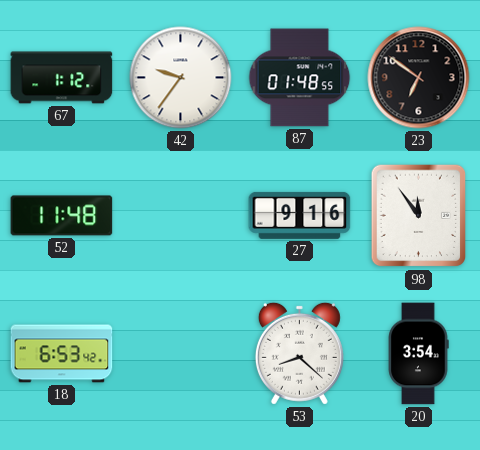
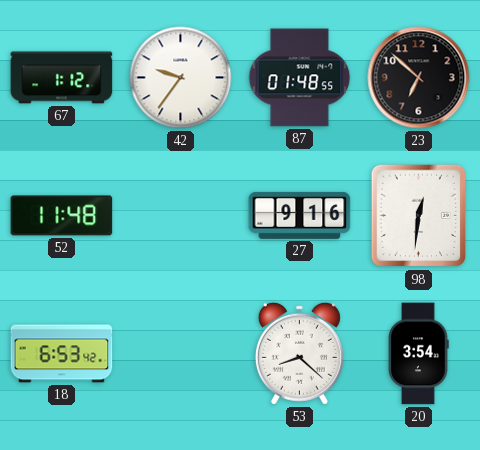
23: 6:51 -> 6:52 (419, 78)
98: 11:54 -> 12:31 (419, 216)
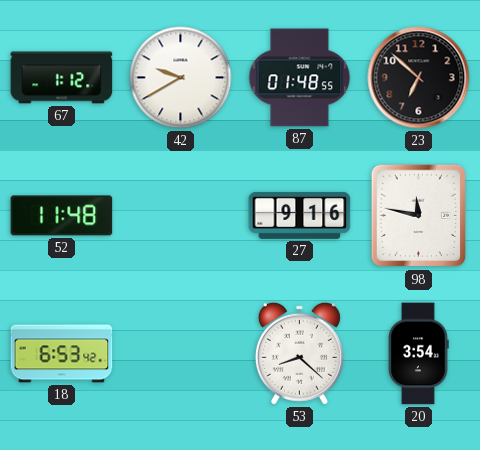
42: 9:36 -> 9:40 (181, 78)
98: 12:31 -> 11:47 (419, 216)
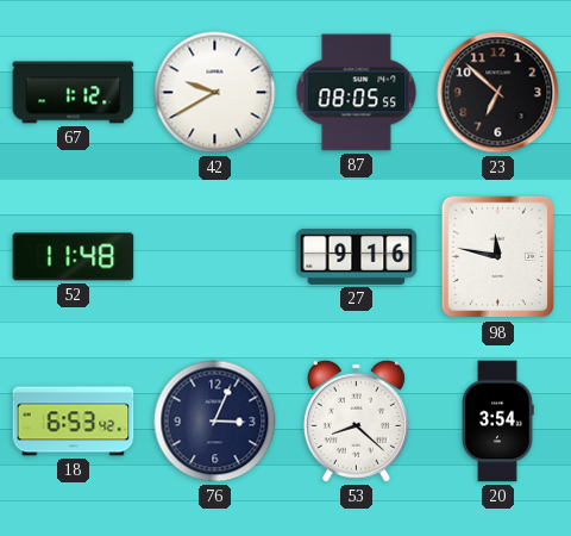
87: 01:48 -> 08:05 (357, 93)
76: none -> 3:04 (215, 422)
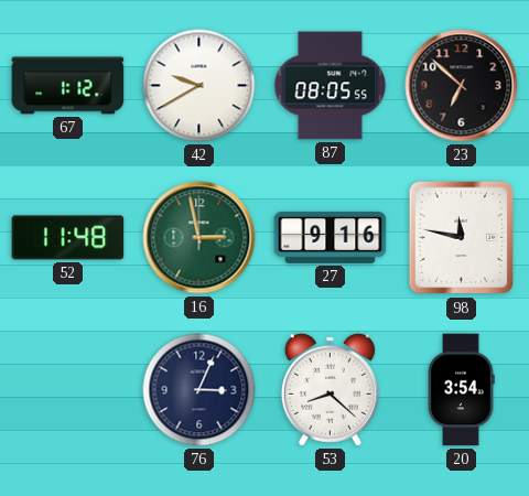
16: none -> 2:58 (199, 238)
18: 6:53 -> none (74, 422)
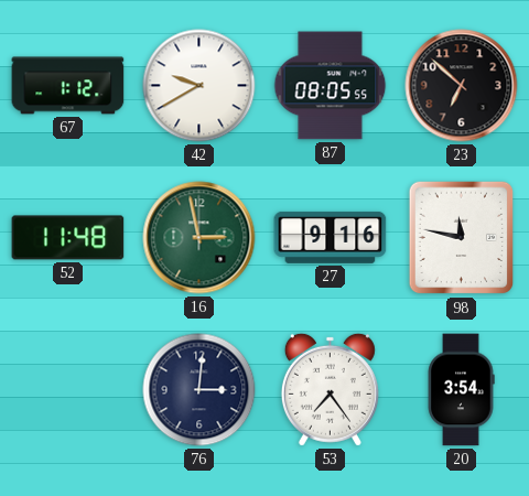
76: 3:04 -> 3:01 (199, 390)
53: 8:22 -> 7:24 (330, 389)
